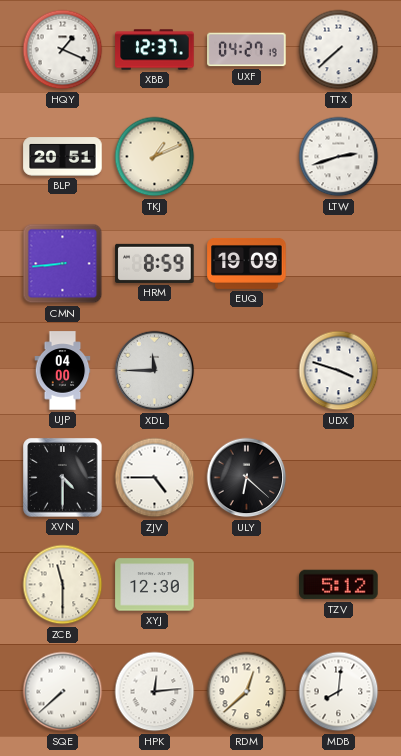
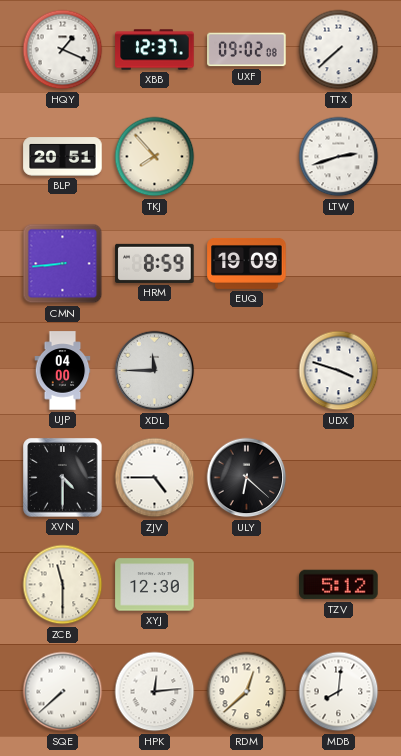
UXF: 04:27 -> 09:02 (247, 50)
TKJ: 1:11 -> 7:53 (155, 157)
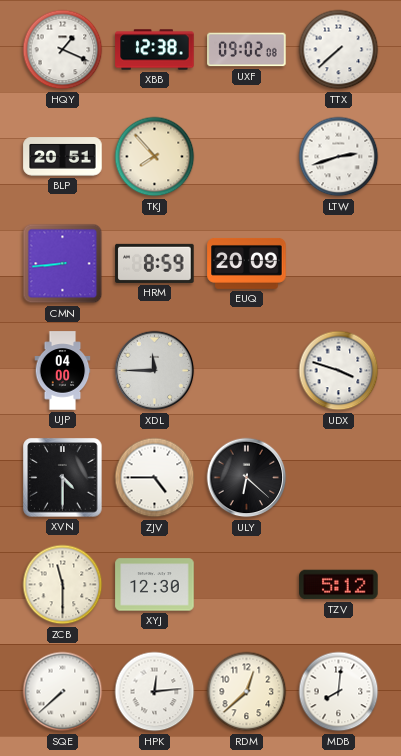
XBB: 12:37 -> 12:38 (155, 50)
EUQ: 19:09 -> 20:09 (247, 263)
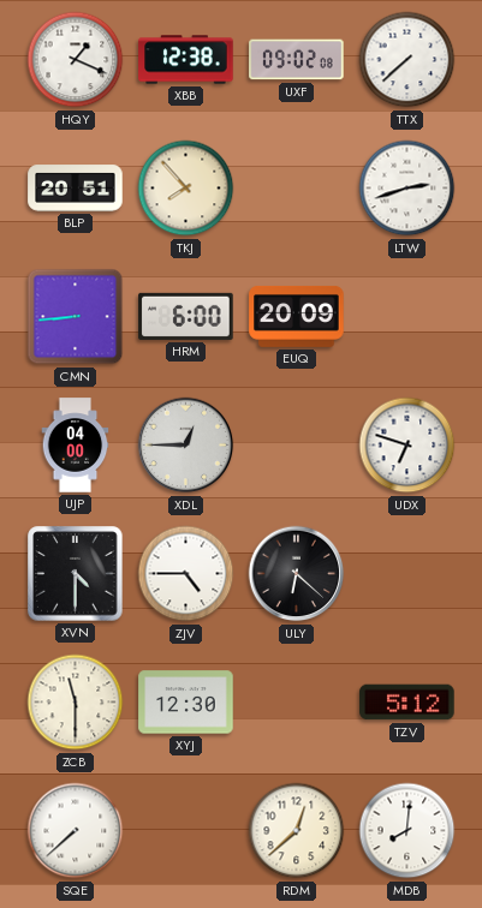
HRM: 8:59 -> 6:00 (186, 316)
XDL: 11:45 -> 12:45 (186, 446)
UDX: 3:48 -> 6:48 (407, 446)
HPK: 12:14 -> none (155, 692)
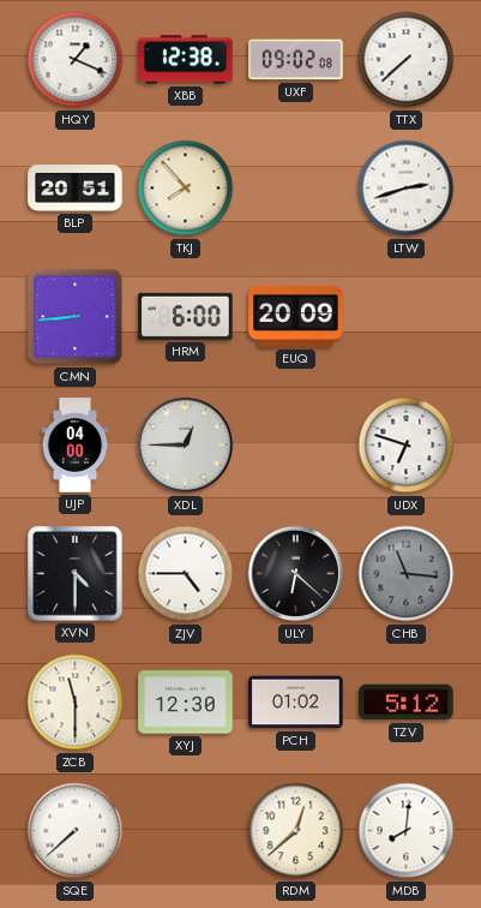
CHB: none -> 11:16 (407, 574)
PCH: none -> 01:02 (296, 703)
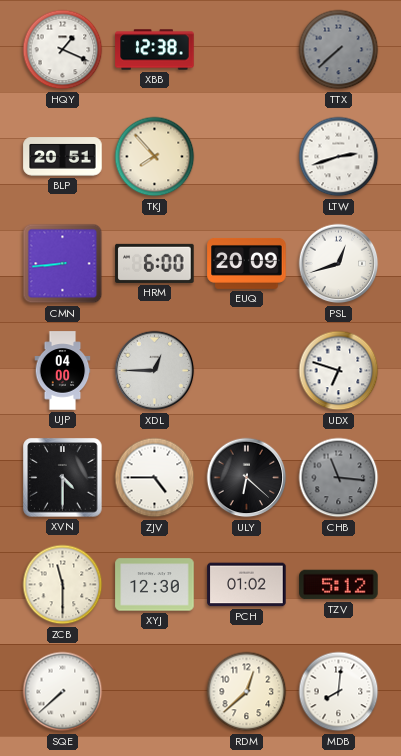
UXF: 09:02 -> none (296, 60)
TTX dial: white -> grey (339, 50)
PSL: none -> 12:42 (339, 264)
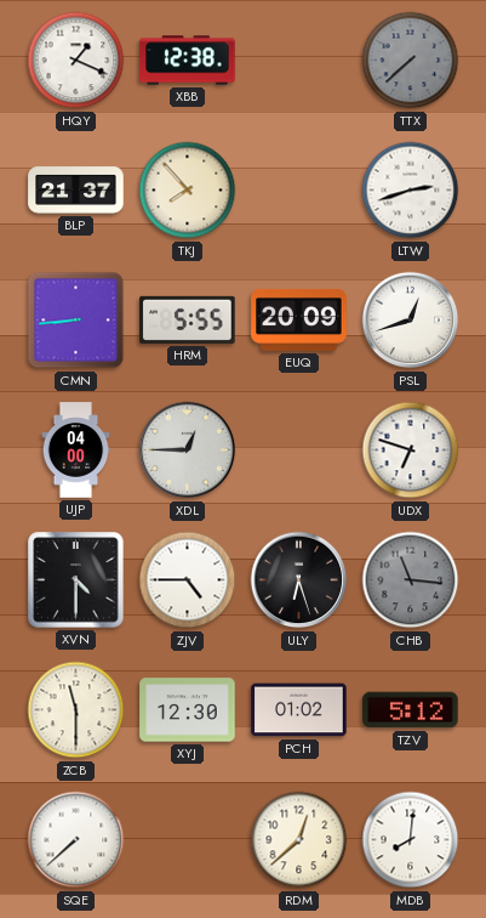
BLP: 20:51 -> 21:37 (76, 191)
HRM: 6:00 -> 5:55 (188, 319)
ULY: 6:22 -> 6:27 (299, 580)
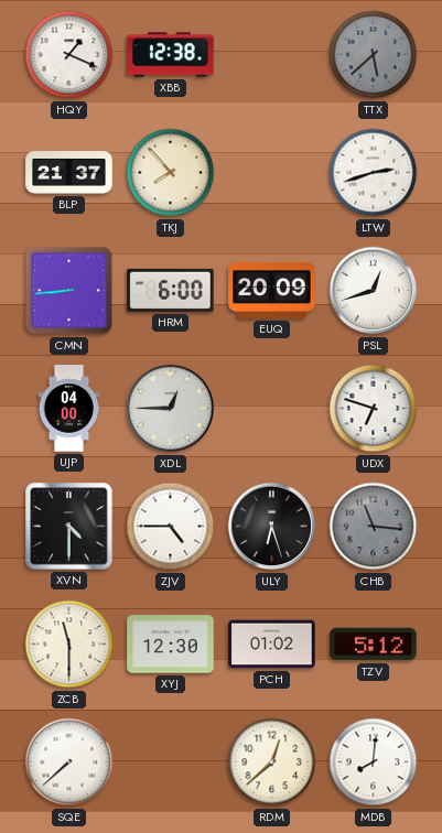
TTX: 7:38 -> 5:38 (374, 55)
HRM: 5:55 -> 6:00 (171, 290)
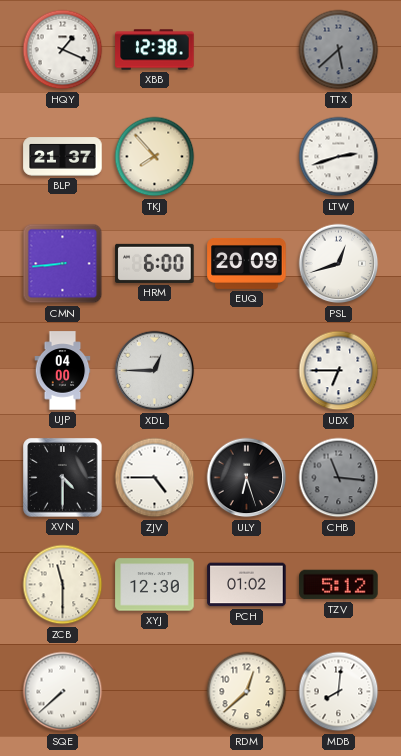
UDX: 6:48 -> 6:45 (339, 371)
